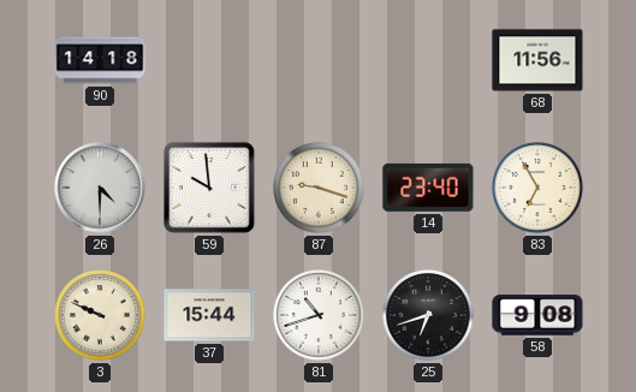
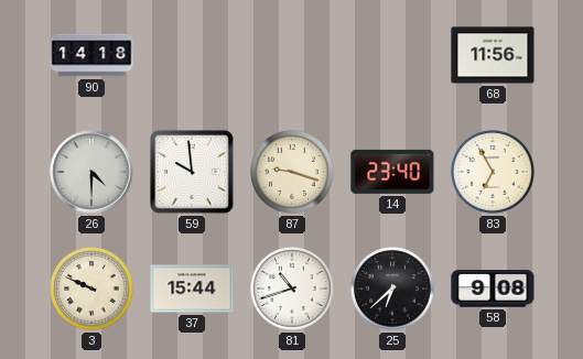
25: 6:42 -> 6:38 (393, 290)
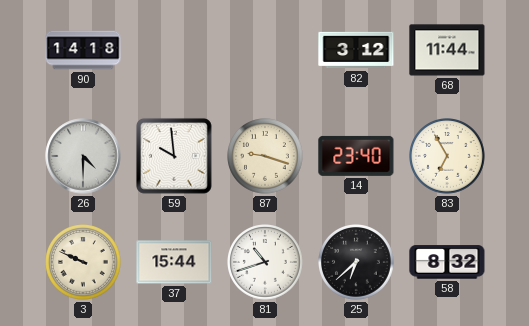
82: none -> 3:12 (356, 50)
68: 11:56 -> 11:44 (447, 50)
58: 9:08 -> 8:32 (447, 262)
